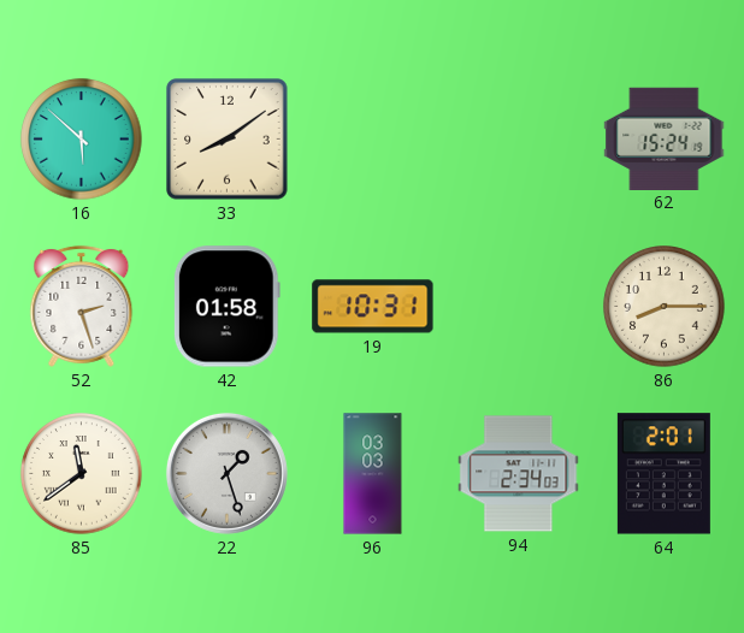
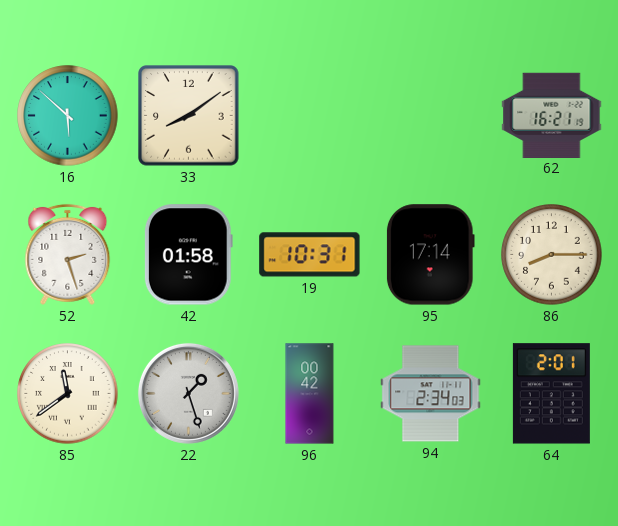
62: 15:24 -> 16:21 (552, 115)
95: none -> 17:14 (430, 255)
96: 03:03 -> 00:42 (310, 394)
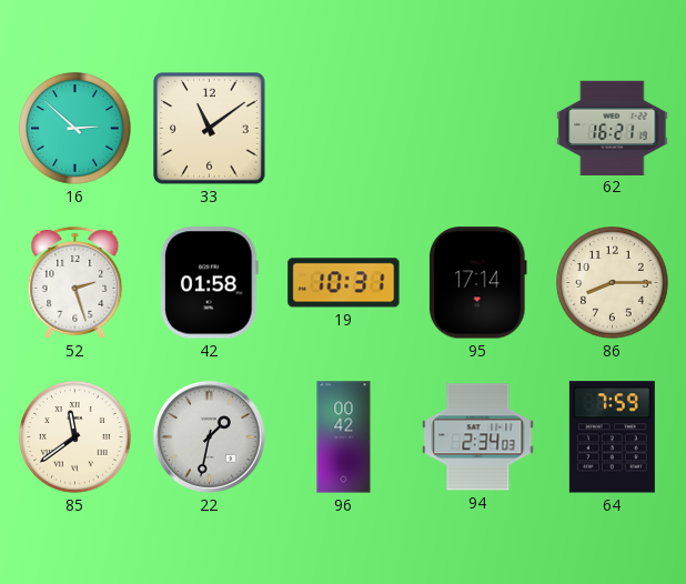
16: 5:52 -> 2:52 (75, 129)
33: 8:09 -> 11:09 (210, 129)
22: 1:27 -> 1:32 (209, 436)
64: 2:01 -> 7:59 (612, 437)
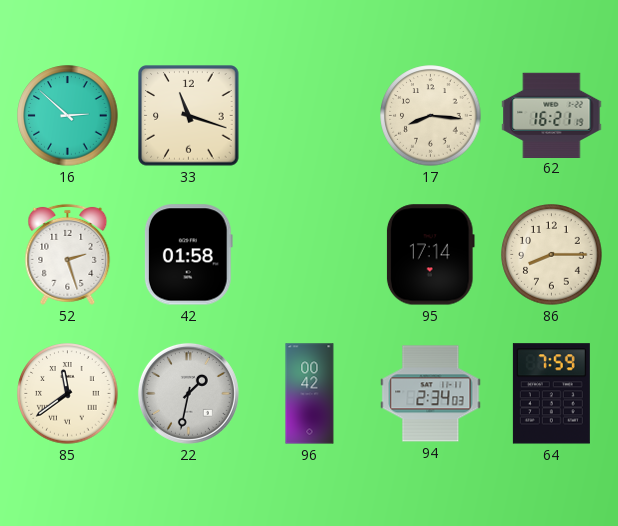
33: 11:09 -> 11:18 (189, 116)
17: none -> 8:16 (431, 116)
19: 10:31 -> none (344, 283)
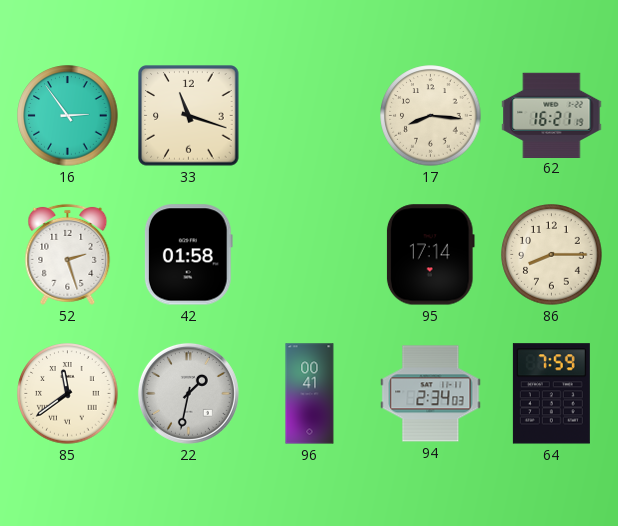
16: 2:52 -> 2:54 (68, 116)
96: 00:42 -> 00:41 (310, 394)
